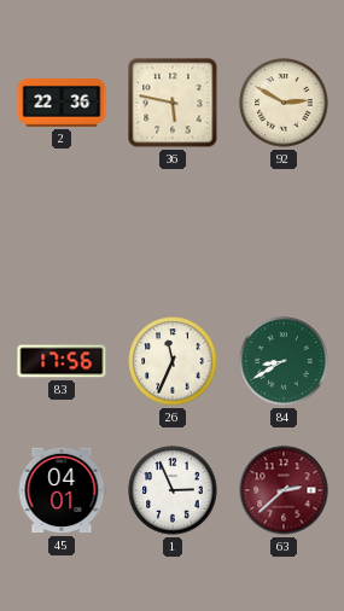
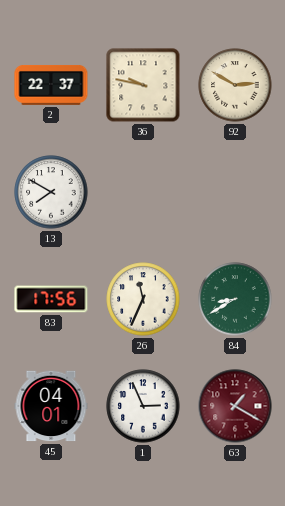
2: 22:36 -> 22:37 (51, 85)
36: 5:47 -> 9:47 (143, 85)
13: none -> 7:50 (51, 192)
63: 2:38 -> 1:20 (235, 406)
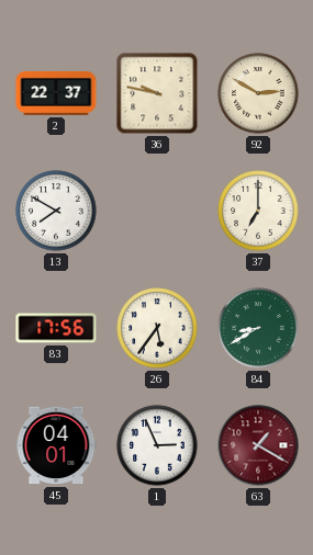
37: none -> 7:00 (258, 211)
26: 11:34 -> 5:36 (157, 328)
